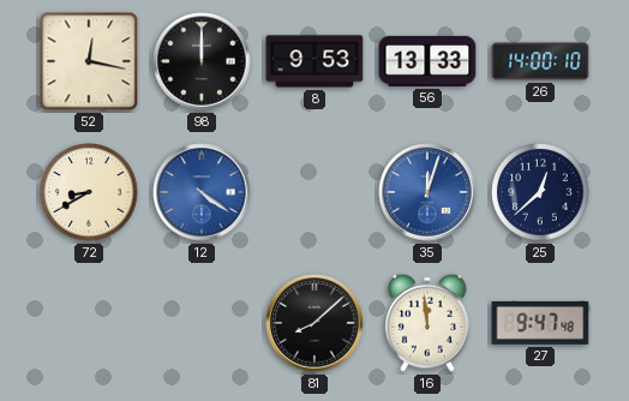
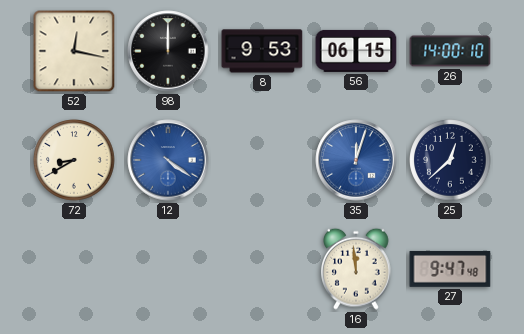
56: 13:33 -> 06:15 (356, 51)
81: 8:08 -> none (314, 323)
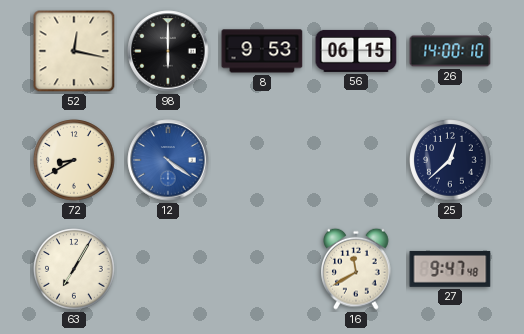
98: 12:00 -> 6:00 (168, 51)
35: 12:03 -> none (356, 160)
63: none -> 7:05 (74, 269)
16: 11:59 -> 11:40 (357, 269)
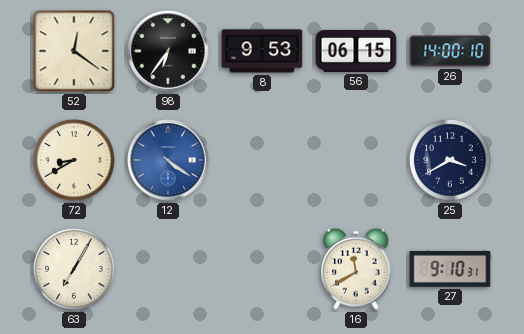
52: 12:17 -> 12:21 (74, 51)
98: 6:00 -> 6:36 (168, 51)
25: 12:38 -> 3:40 (450, 160)
27: 9:47 -> 9:10 (450, 269)
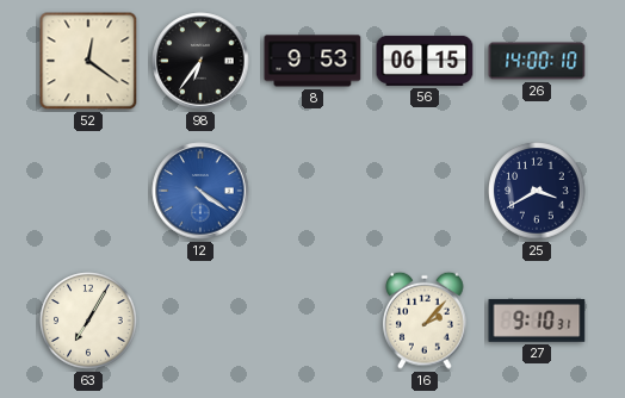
72: 8:40 -> none (74, 160)
16: 11:40 -> 2:07 (426, 321)
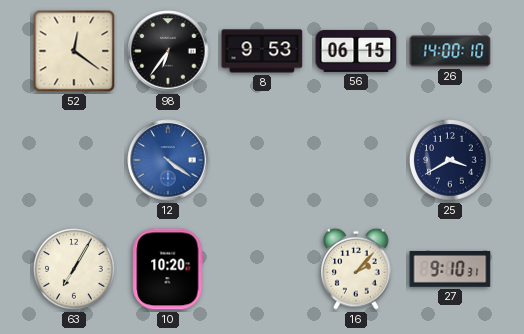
10: none -> 10:20 (168, 269)
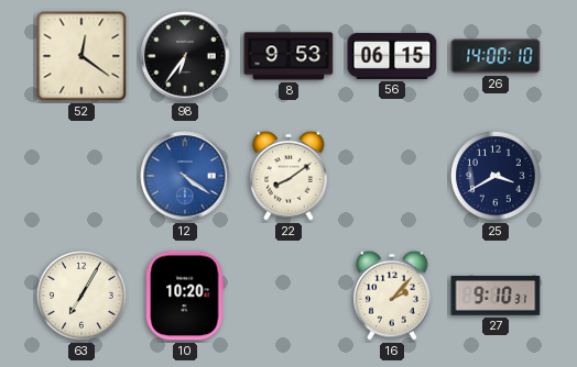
22: none -> 8:09 (290, 176)
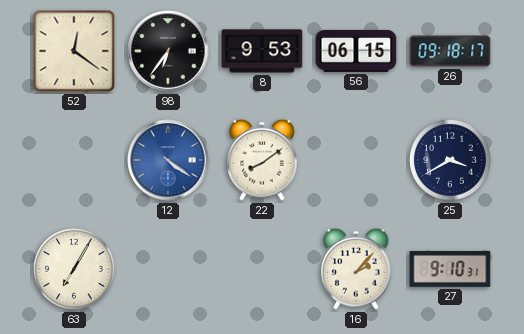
26: 14:00 -> 09:18 (450, 51)
10: 10:20 -> none (185, 296)
